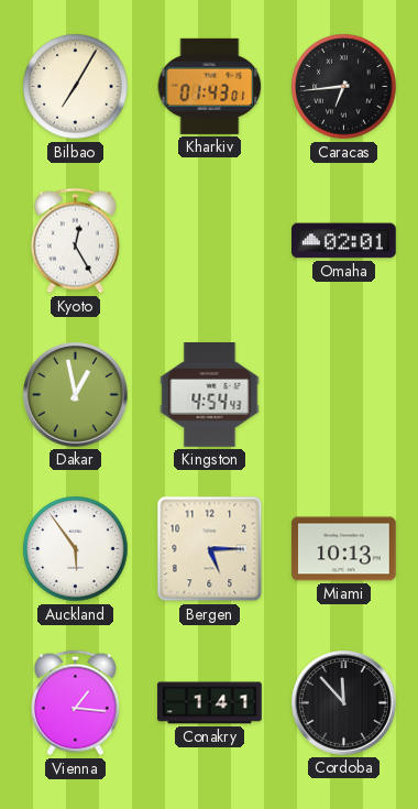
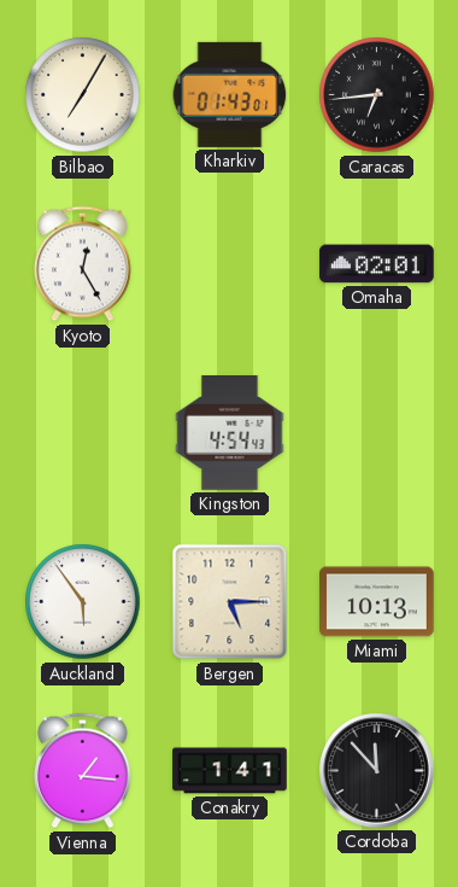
Dakar: 12:58 -> none (76, 395)
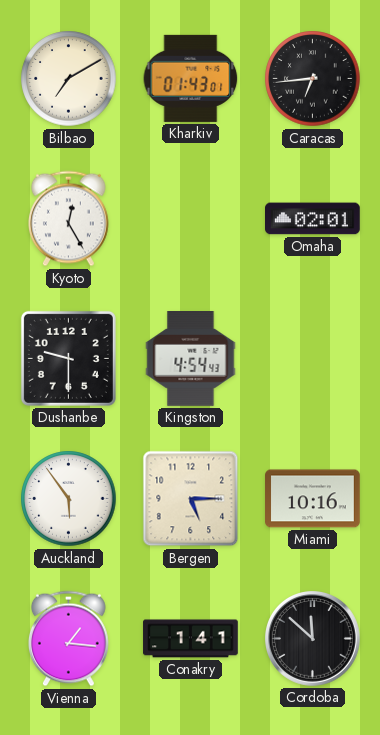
Bilbao: 7:05 -> 7:10 (69, 79)
Dushanbe: none -> 9:30 (68, 358)
Miami: 10:13 -> 10:16 (313, 499)
Cordoba: 11:53 -> 11:52 (313, 639)
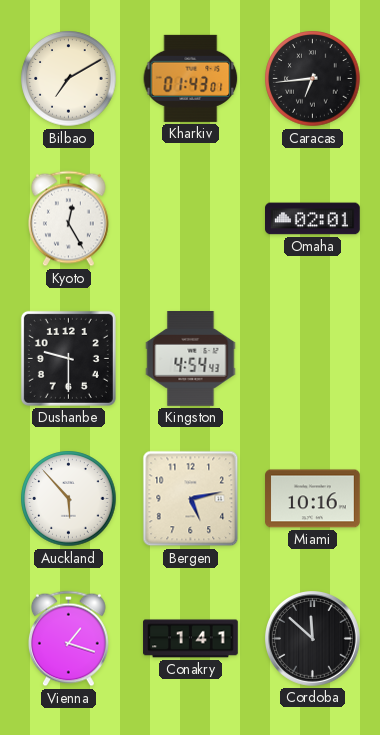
Auckland: 5:54 -> 5:53 (69, 499)
Bergen: 5:15 -> 5:13 (191, 499)
Vienna: 1:16 -> 1:18 (69, 639)
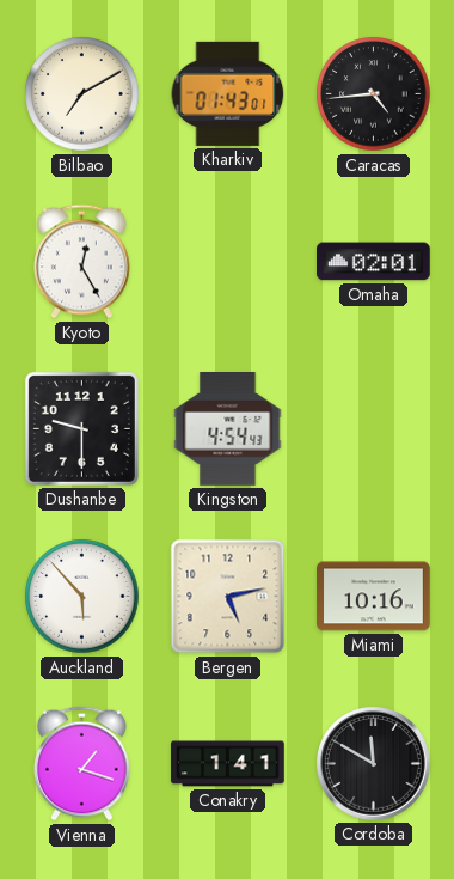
Caracas: 6:44 -> 4:44 (374, 94)
Cordoba: 11:52 -> 11:50 (374, 764)
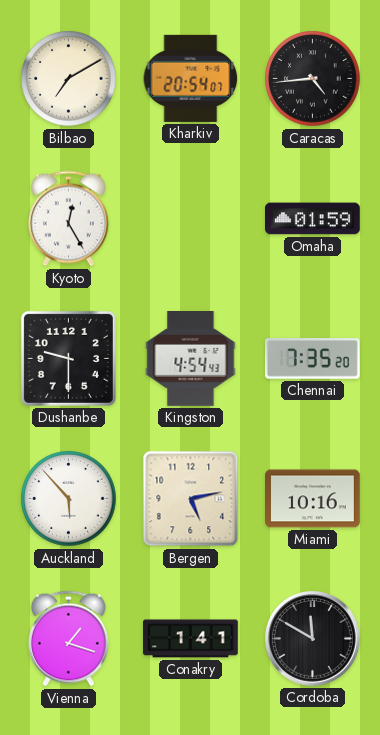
Kharkiv: 01:43 -> 20:54 (191, 78)
Omaha: 02:01 -> 01:59 (313, 219)
Chennai: none -> 7:35 (312, 359)
